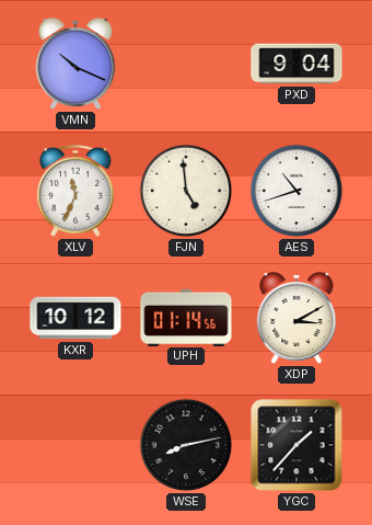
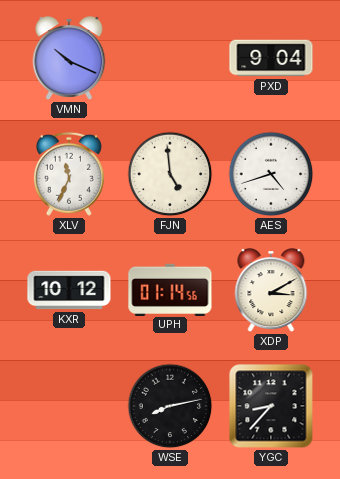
AES: 10:42 -> 4:42 (271, 174)
YGC: 1:37 -> 8:37 (271, 406)
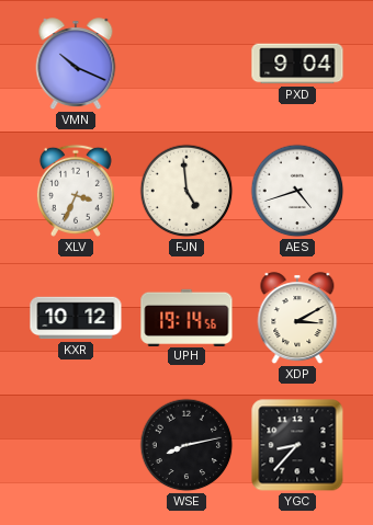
XLV: 11:34 -> 3:34 (76, 191)
UPH: 01:14 -> 19:14 (187, 317)
